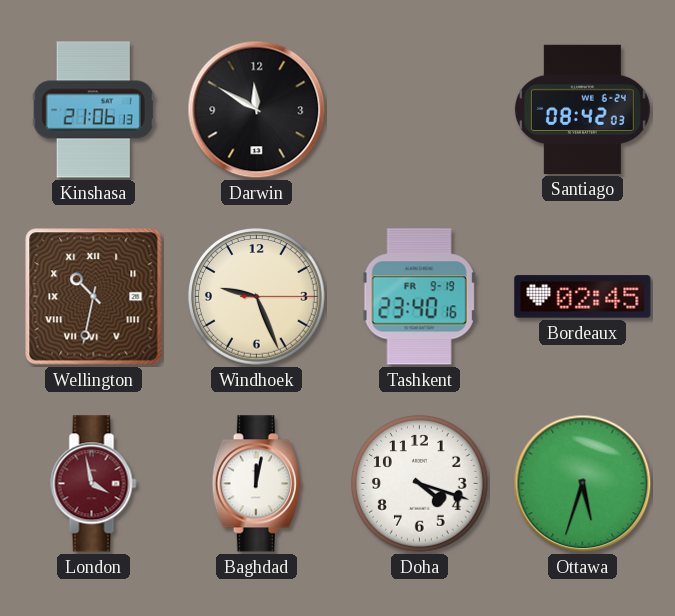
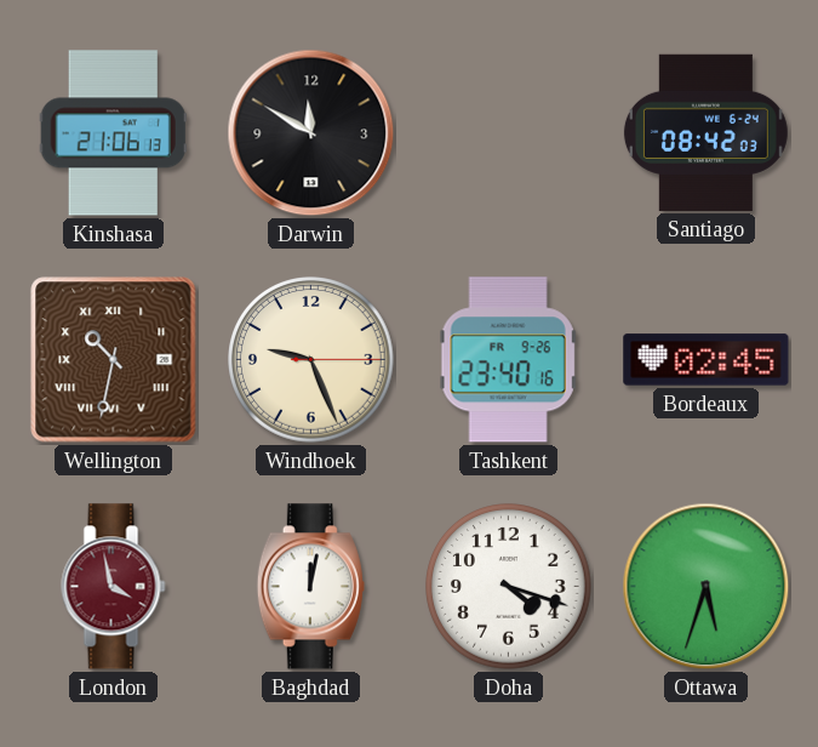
Tashkent date: FR 9-19 -> FR 9-26 (509, 360)
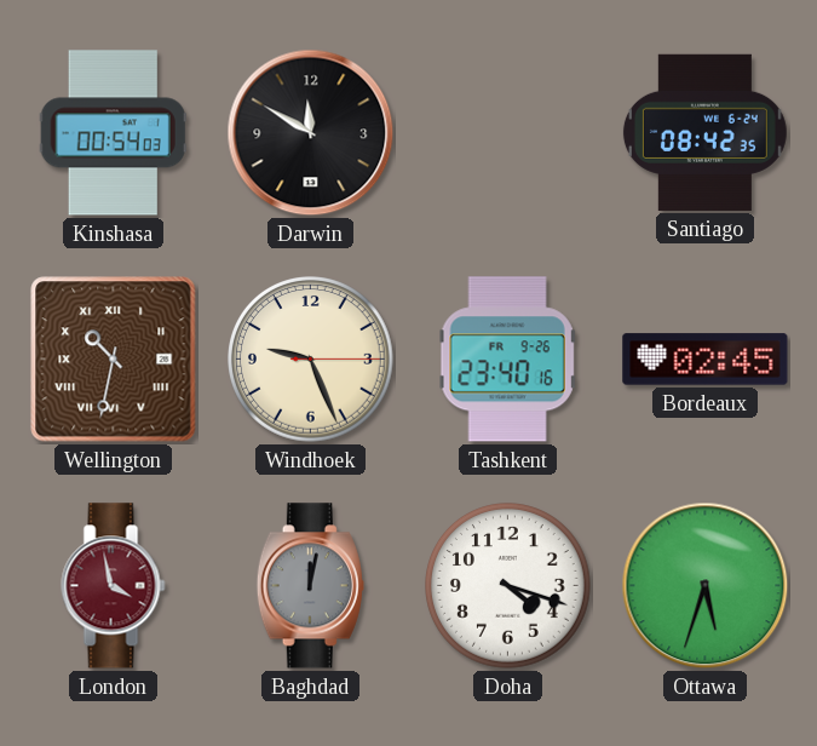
Kinshasa: 21:06 -> 00:54 (113, 133)
Santiago: 08:42:03 -> 08:42:35 (704, 132)
Baghdad dial: white -> grey (310, 586)
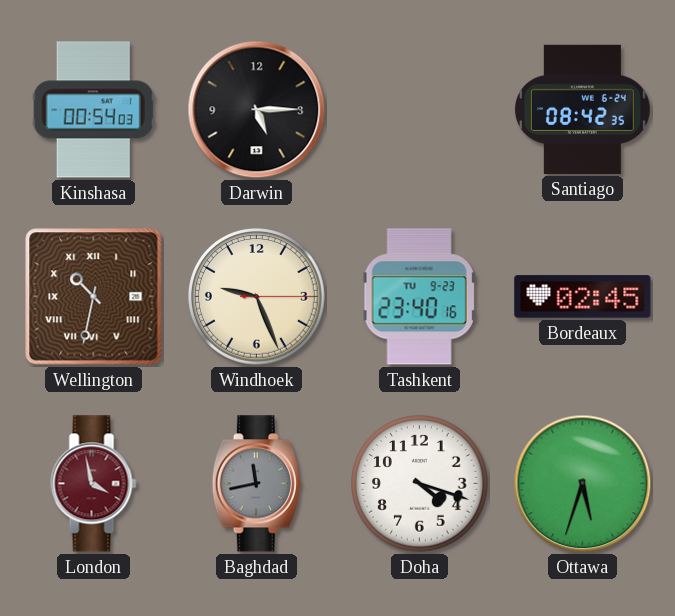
Darwin: 11:50 -> 5:15 (257, 110)
Tashkent date: FR 9-26 -> TU 9-23 (420, 297)
Baghdad: 12:02 -> 11:43 (256, 484)
